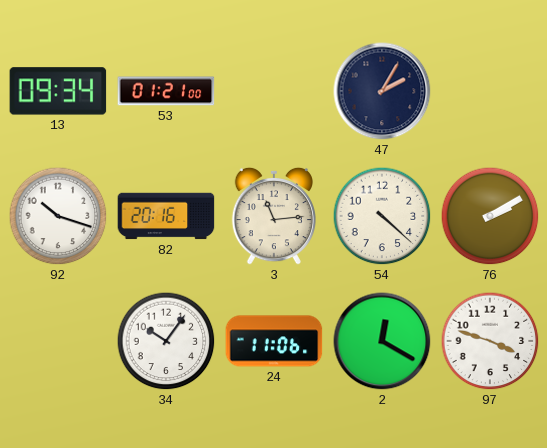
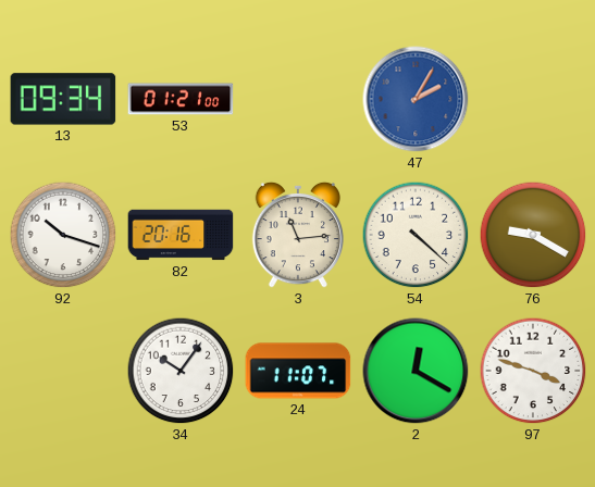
47 dial: navy -> blue (416, 99)
76: 2:10 -> 9:20 (533, 235)
24: 11:06 -> 11:07 (298, 371)
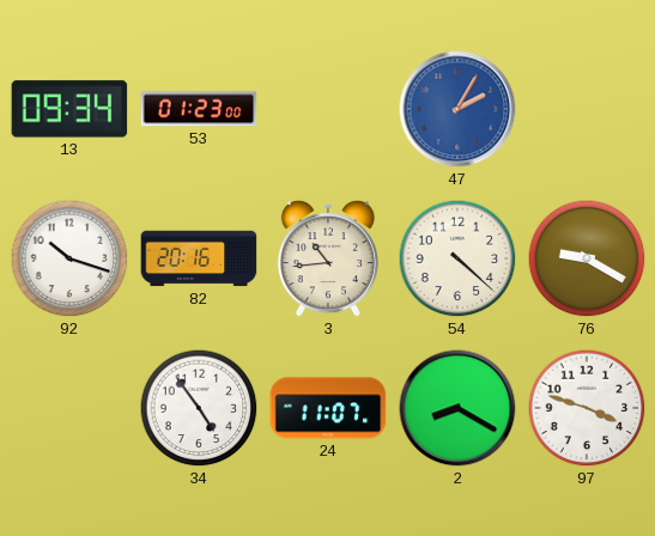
53: 01:21 -> 01:23 (199, 109)
3: 11:14 -> 10:44 (327, 258)
34: 10:06 -> 4:54 (199, 408)
2: 12:20 -> 8:20 (457, 408)
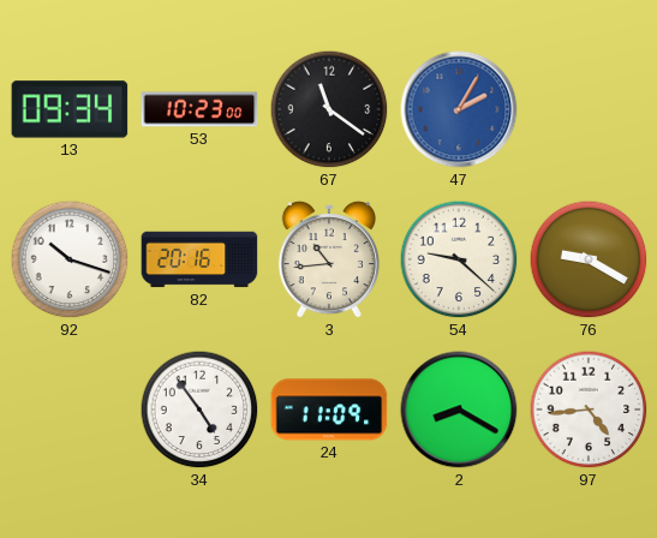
53: 01:23 -> 10:23 (199, 109)
67: none -> 11:21 (329, 109)
54: 4:22 -> 9:22 (459, 259)
24: 11:07 -> 11:09 (329, 410)
97: 3:48 -> 4:44 (589, 410)
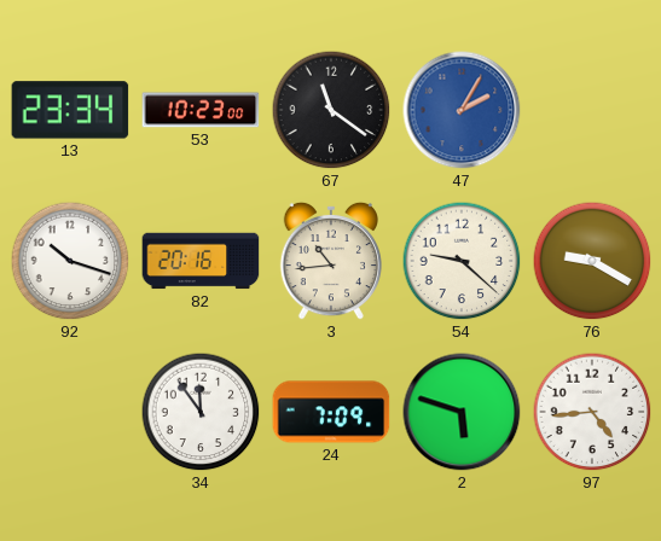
13: 09:34 -> 23:34 (70, 110)
34: 4:54 -> 11:54 (201, 412)
24: 11:09 -> 7:09 (331, 412)
2: 8:20 -> 5:48 (462, 412)
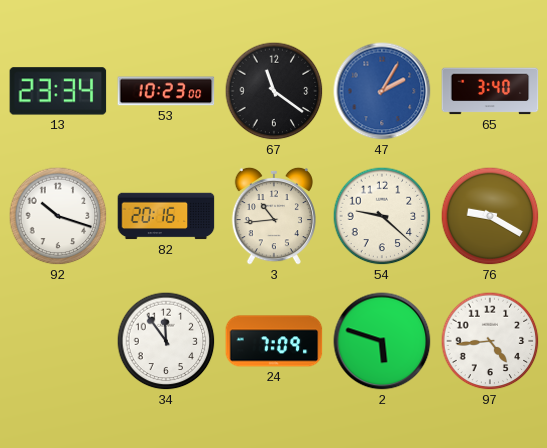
65: none -> 3:40 (490, 91)
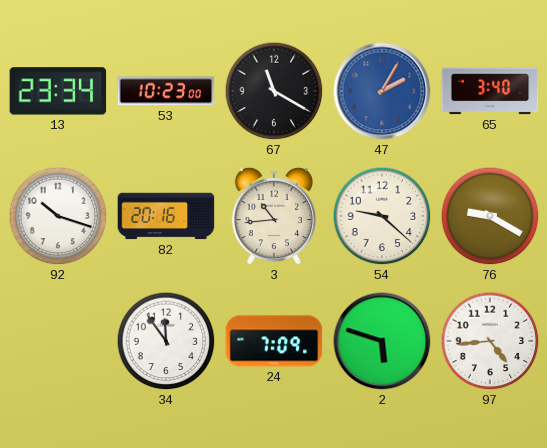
67: 11:21 -> 11:20 (274, 91)
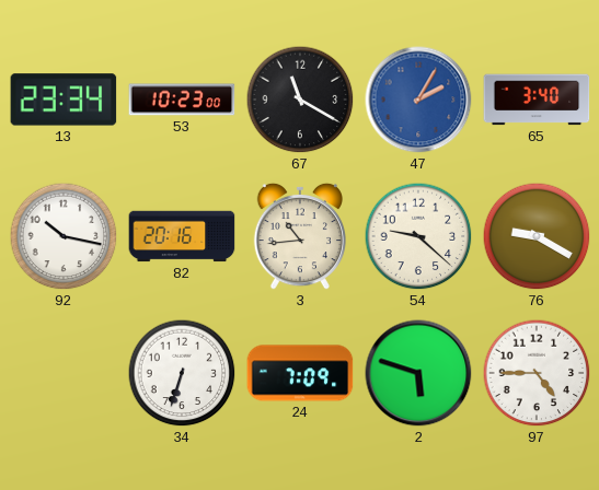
92: 10:18 -> 10:17 (64, 236)
34: 11:54 -> 6:33 (182, 373)
97: 4:44 -> 4:45 (537, 373)
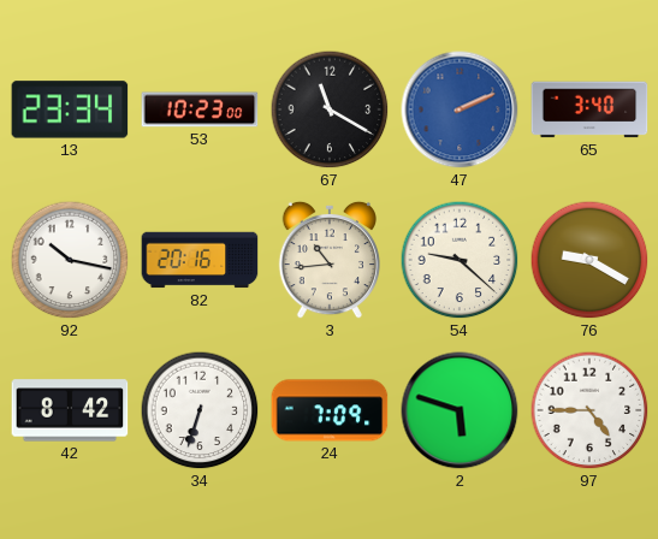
47: 2:05 -> 2:11 (460, 109)
42: none -> 8:42 (70, 410)
